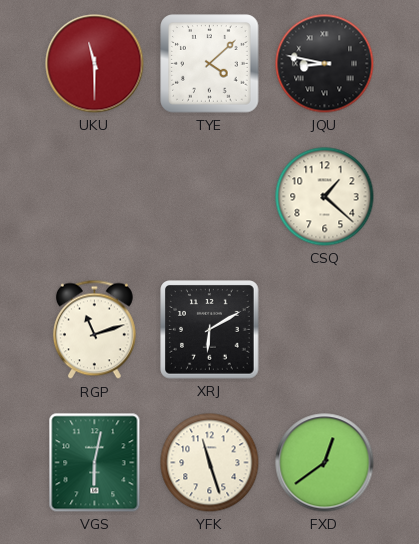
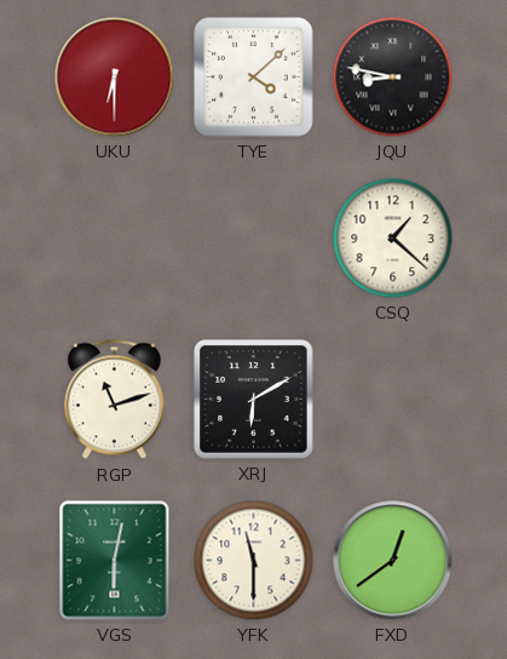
UKU: 11:30 -> 6:30 (115, 78)
YFK: 11:27 -> 11:30 (254, 561)
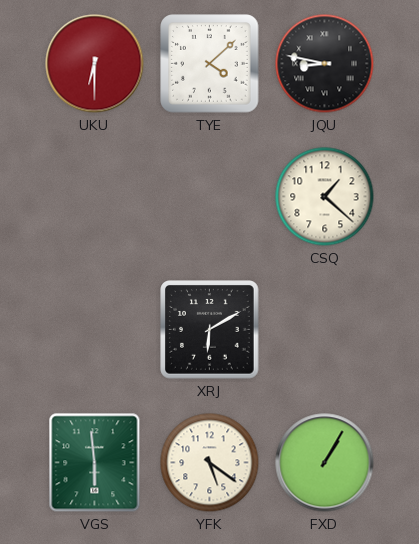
RGP: 11:12 -> none (114, 400)
VGS: 6:02 -> 5:59 (95, 463)
YFK: 11:30 -> 5:21 (210, 463)
FXD: 12:39 -> 1:05 (325, 463)
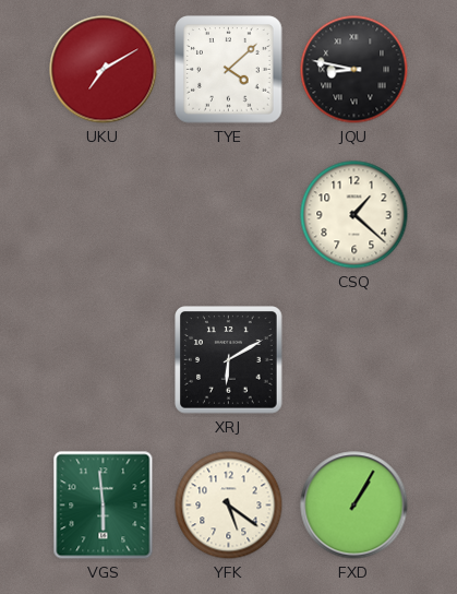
UKU: 6:30 -> 7:10 (104, 70)
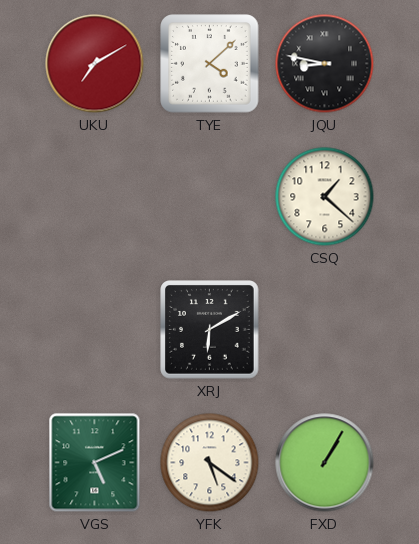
VGS: 5:59 -> 5:11 (95, 463)
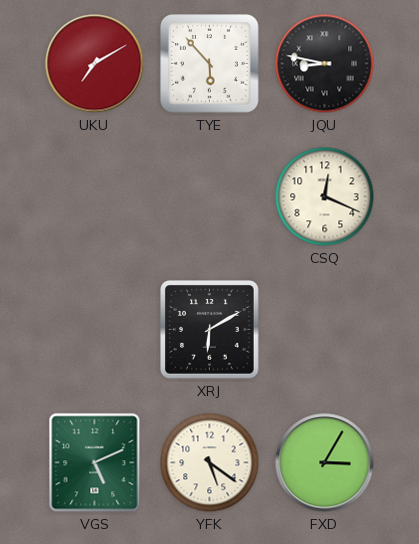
TYE: 4:08 -> 5:53 (210, 64)
CSQ: 1:22 -> 12:19 (325, 197)
FXD: 1:05 -> 3:05 (325, 463)
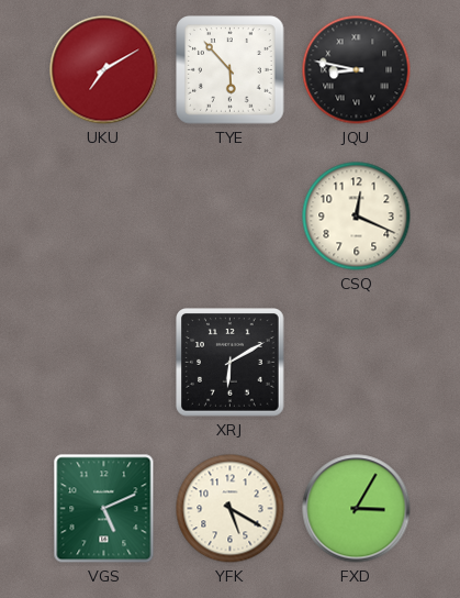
YFK: 5:21 -> 5:20 (231, 509)
